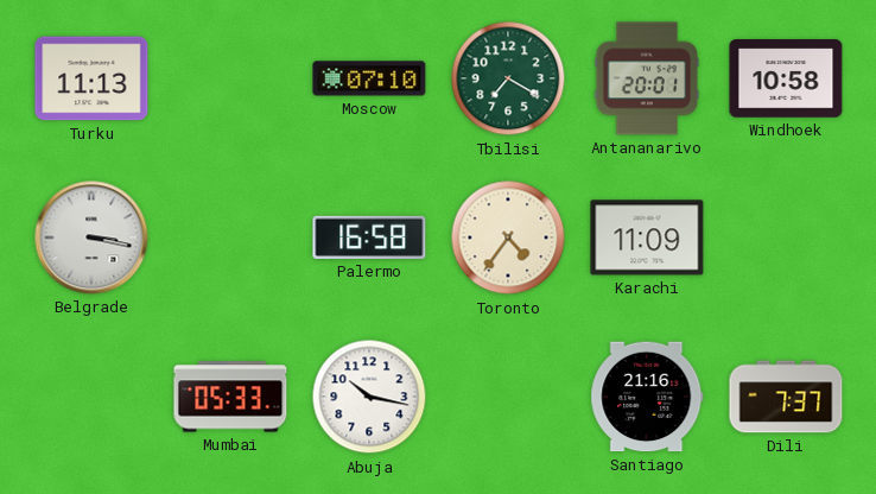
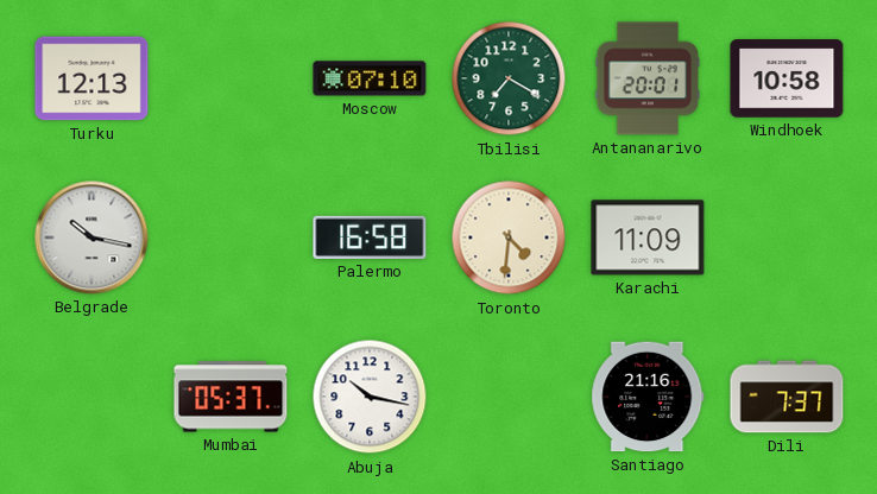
Turku: 11:13 -> 12:13 (92, 78)
Belgrade: 3:17 -> 10:17 (92, 237)
Toronto: 4:36 -> 4:31 (509, 237)
Mumbai: 05:33 -> 05:37 (231, 397)
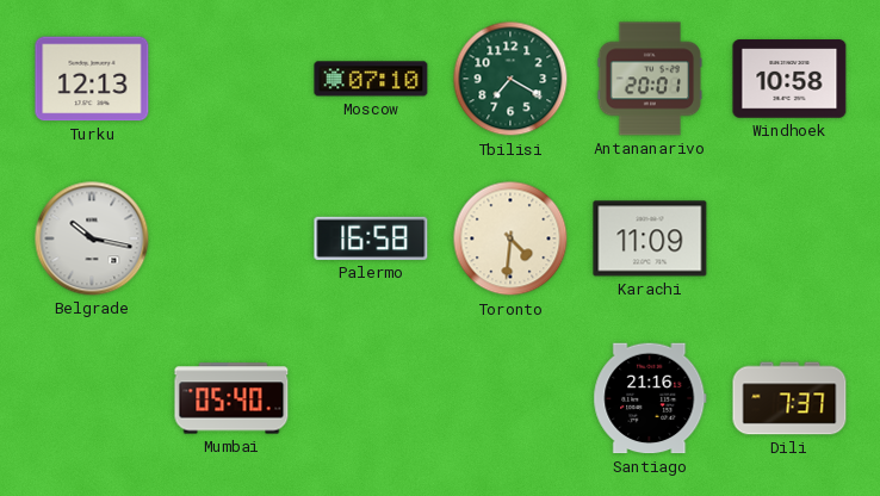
Mumbai: 05:37 -> 05:40 (231, 398)
Abuja: 10:17 -> none (370, 397)
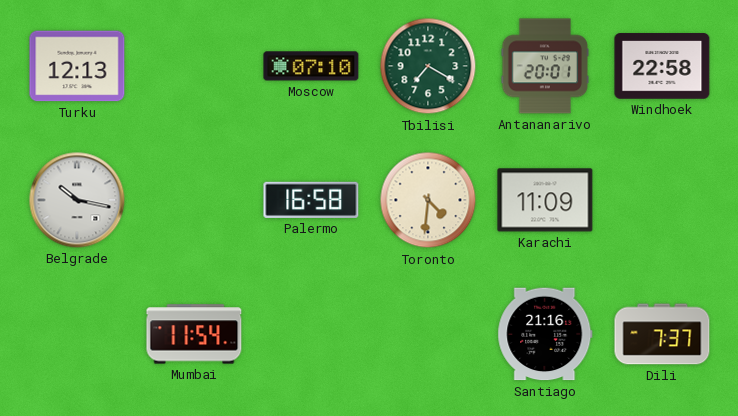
Windhoek: 10:58 -> 22:58 (662, 66)
Mumbai: 05:40 -> 11:54 (194, 334)
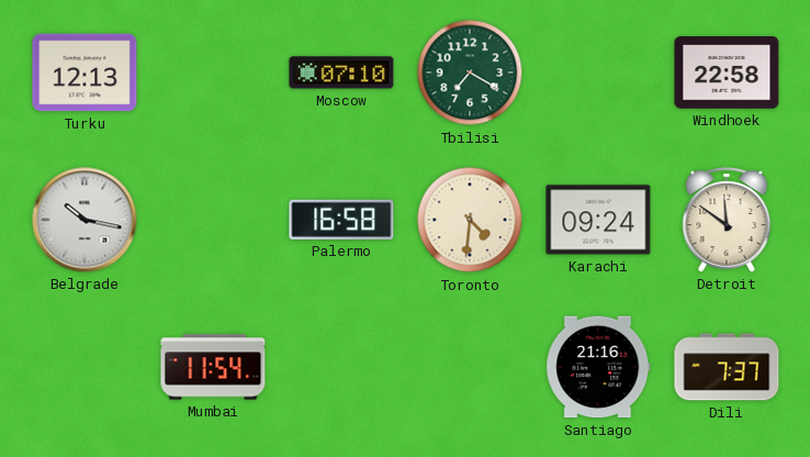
Antananarivo: 20:01 -> none (545, 66)
Karachi: 11:09 -> 09:24 (598, 220)
Detroit: none -> 11:51 (727, 220)
